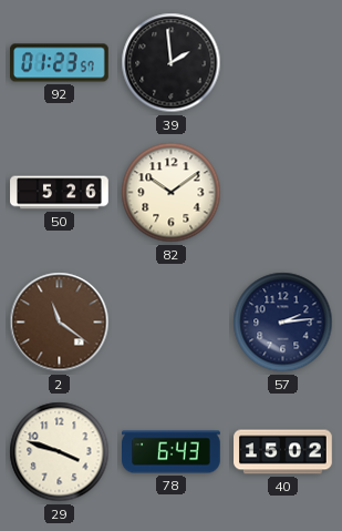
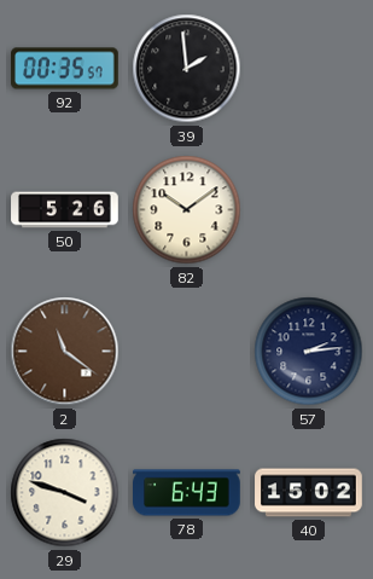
92: 01:23 -> 00:35 (65, 69)
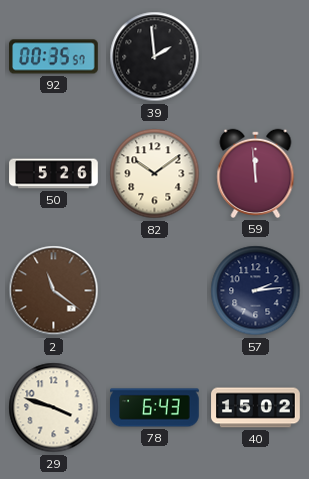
59: none -> 11:59 (256, 173)
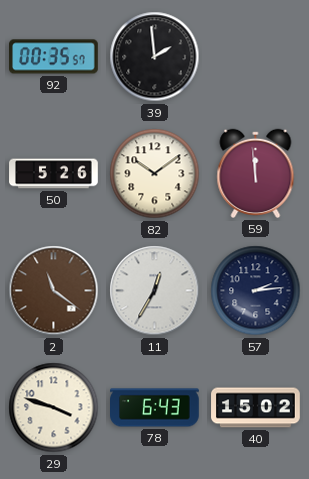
11: none -> 12:35 (155, 291)
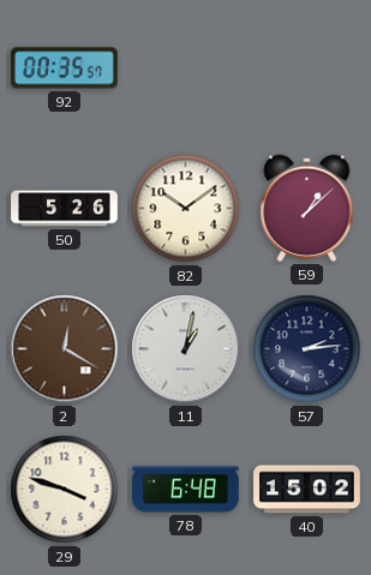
39: 1:59 -> none (155, 57)
59: 11:59 -> 1:08 (307, 208)
2: 11:21 -> 12:20 (65, 349)
11: 12:35 -> 1:02 (186, 349)
78: 6:43 -> 6:48 (186, 490)
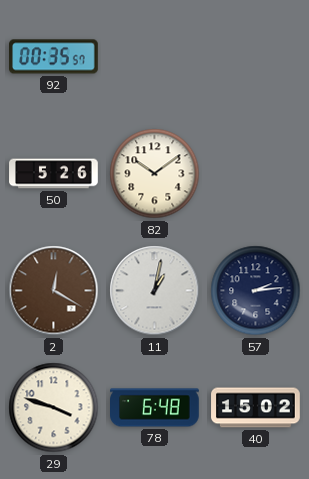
59: 1:08 -> none (307, 208)
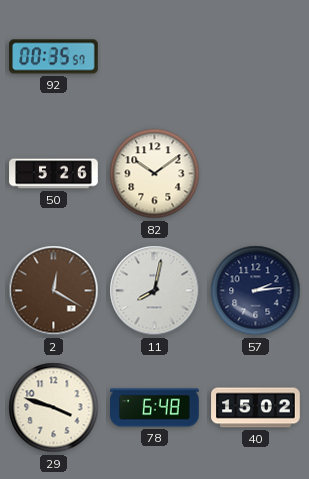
11: 1:02 -> 8:02 (155, 291)
